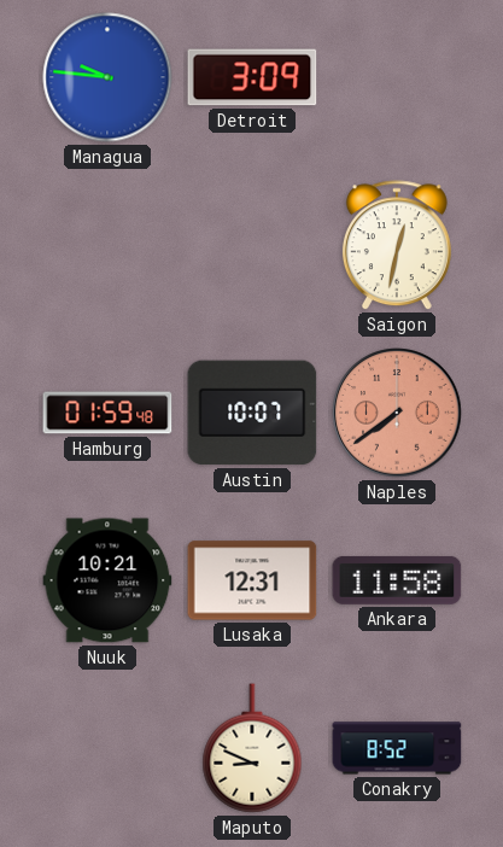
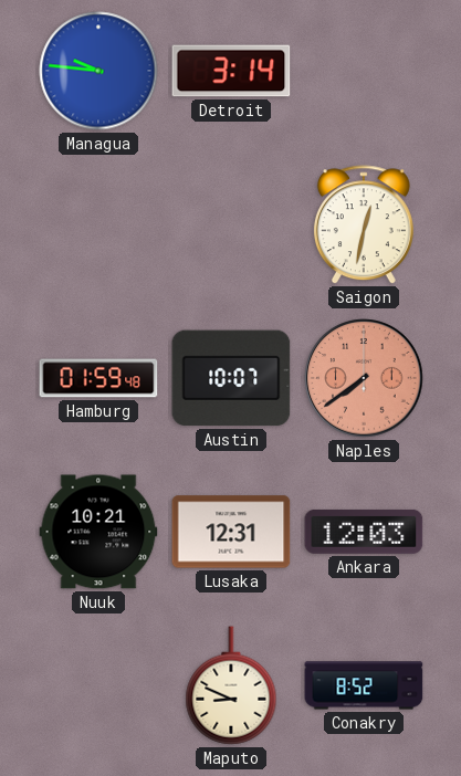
Detroit: 3:09 -> 3:14 (231, 71)
Ankara: 11:58 -> 12:03 (364, 532)
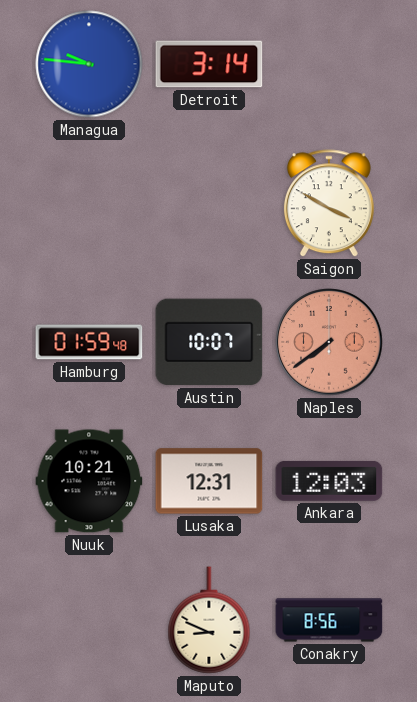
Saigon: 12:32 -> 3:50 (329, 204)
Conakry: 8:52 -> 8:56 (329, 620)
